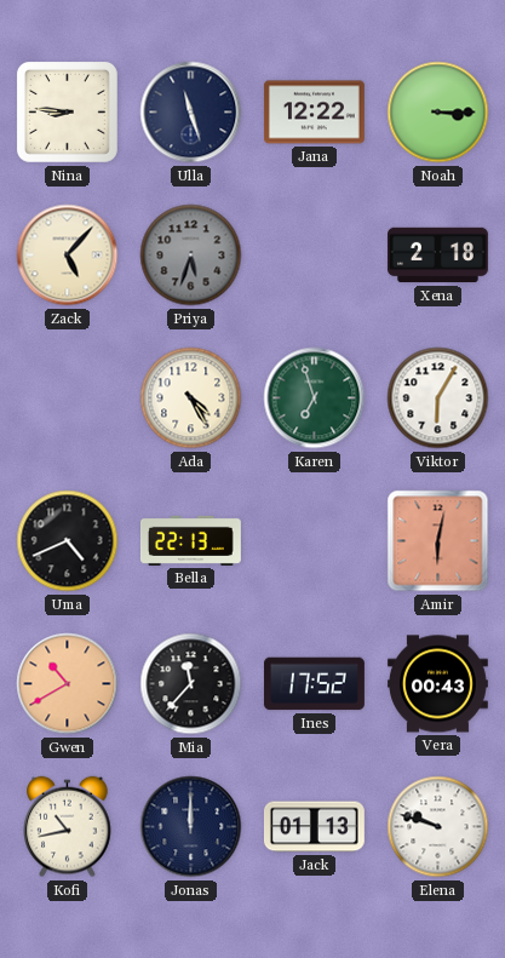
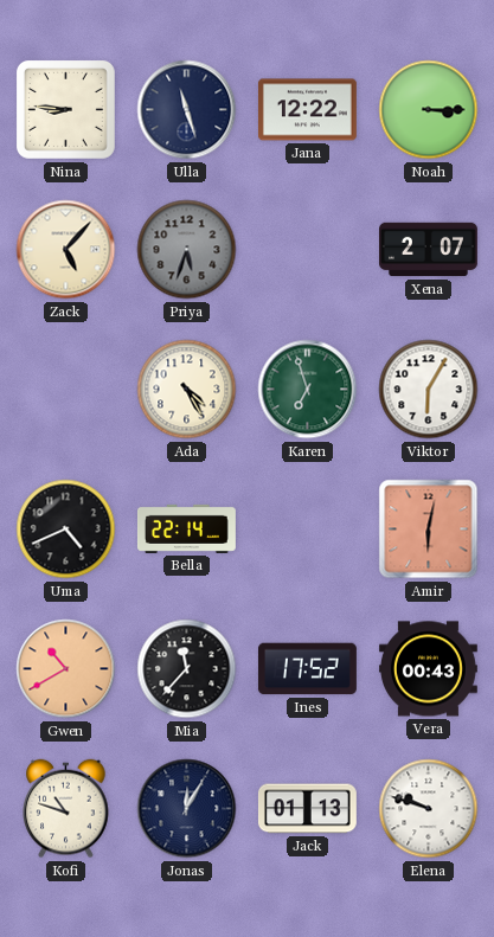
Xena: 2:18 -> 2:07 (428, 250)
Bella: 22:13 -> 22:14 (186, 528)
Kofi: 10:43 -> 10:48 (66, 809)
Jonas: 12:00 -> 12:05 (187, 809)
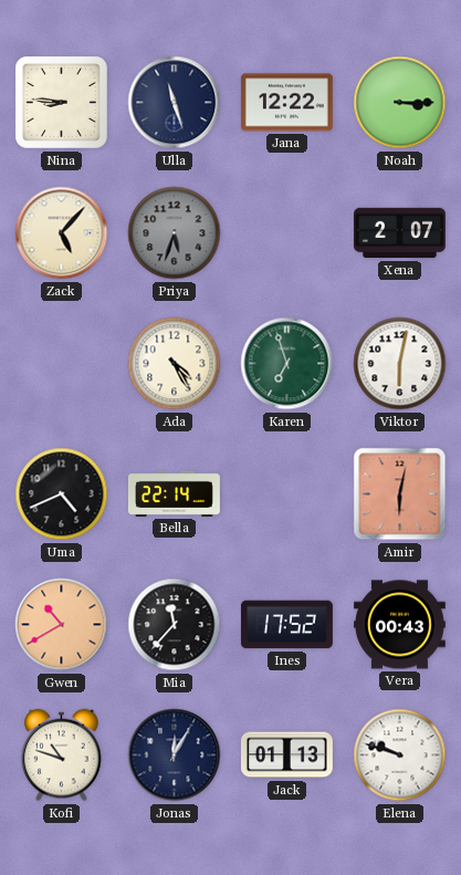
Viktor: 6:05 -> 6:02 (400, 364)
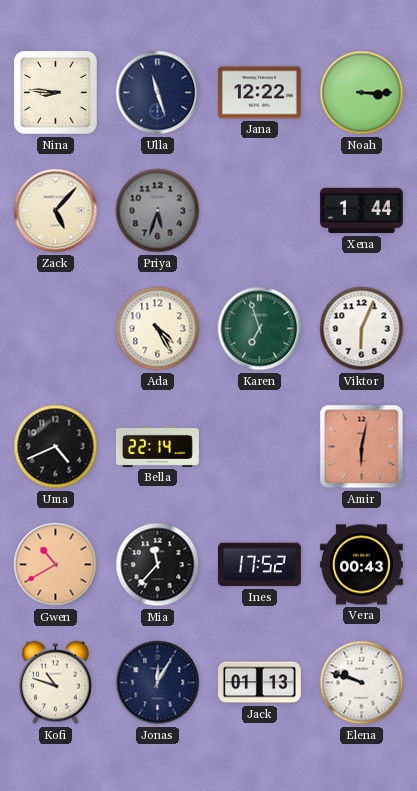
Xena: 2:07 -> 1:44 (361, 211)
Viktor: 6:02 -> 6:04 (362, 329)
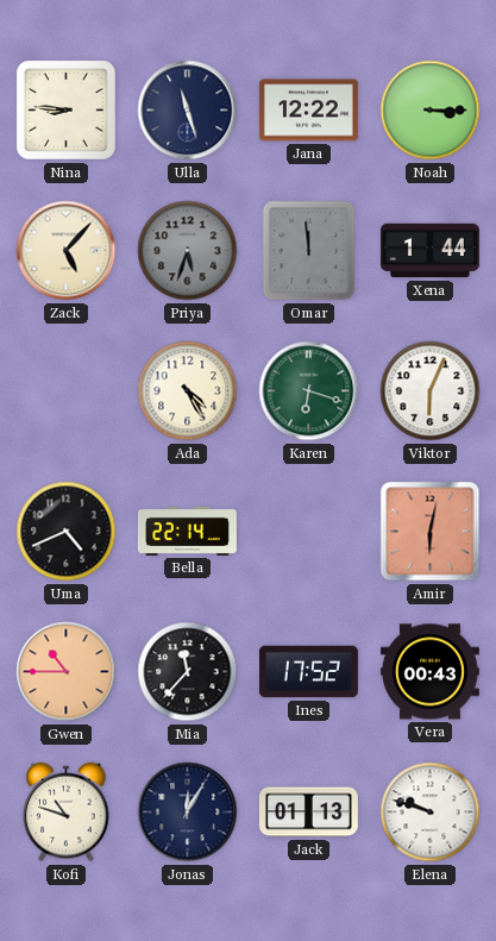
Omar: none -> 11:59 (309, 251)
Karen: 6:57 -> 6:18 (309, 391)
Gwen: 10:40 -> 10:45 (67, 672)
